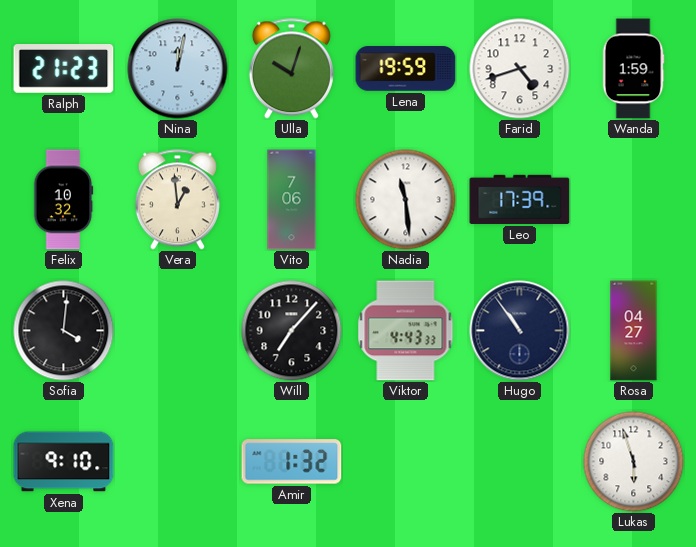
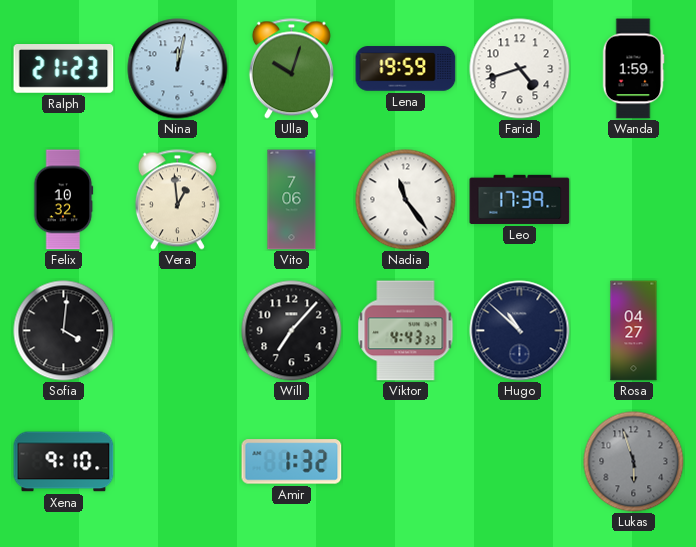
Nadia: 11:29 -> 11:24 (406, 200)
Hugo: 10:54 -> 10:52 (520, 331)
Lukas dial: white -> grey (634, 462)
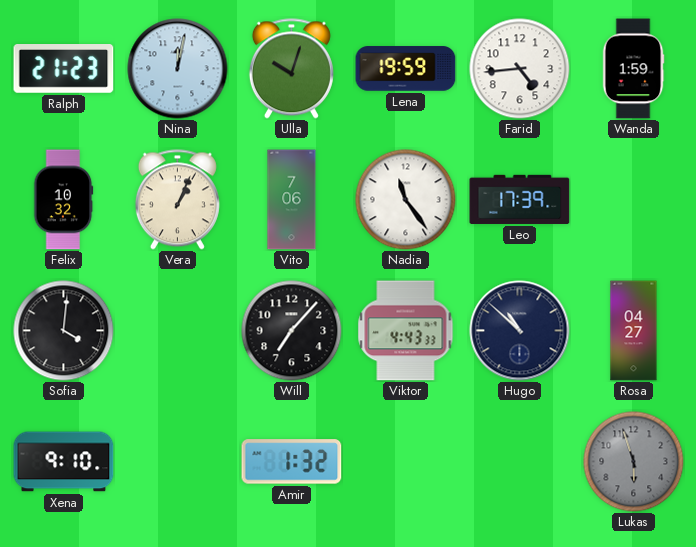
Farid: 4:42 -> 4:44 (520, 69)
Vera: 12:59 -> 1:04 (177, 200)
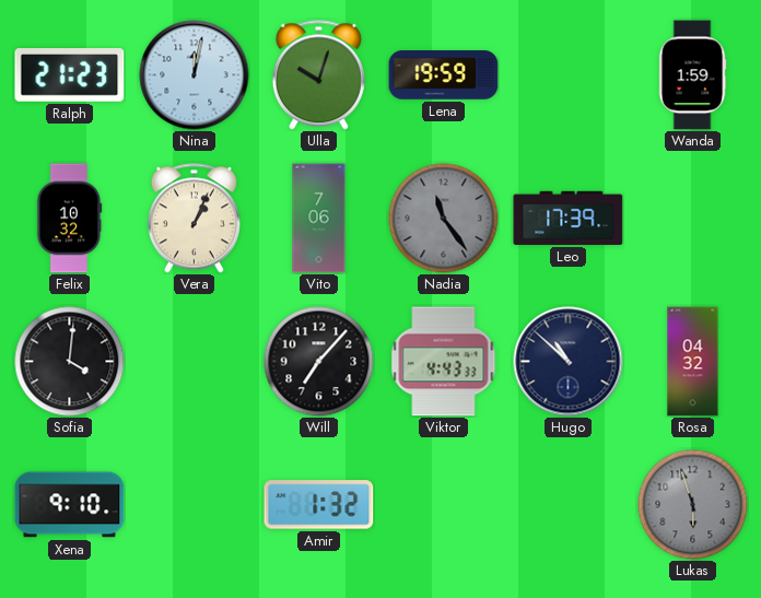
Farid: 4:44 -> none (520, 69)
Nadia dial: white -> grey (444, 219)
Rosa: 04:27 -> 04:32 (693, 362)
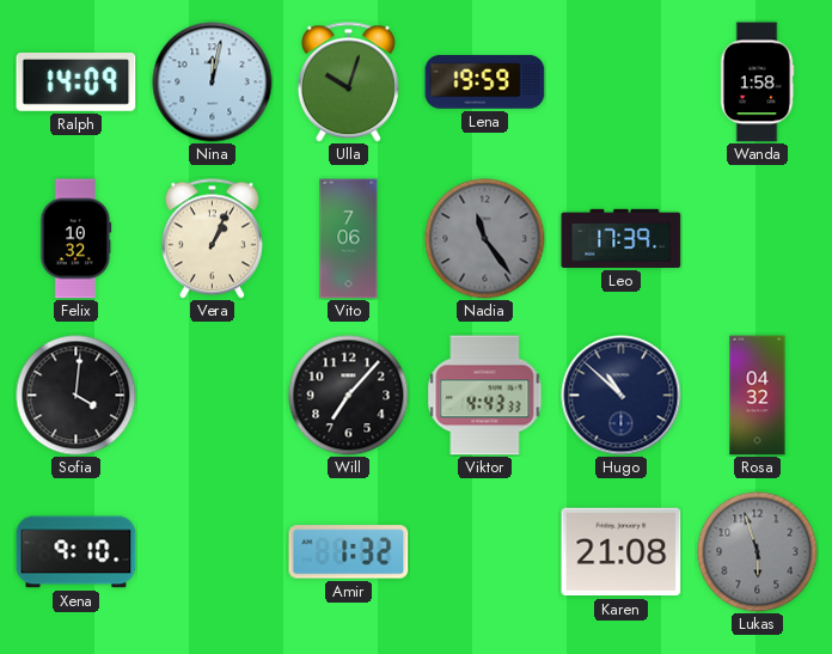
Ralph: 21:23 -> 14:09 (77, 82)
Wanda: 1:59 -> 1:58 (757, 82)
Karen: none -> 21:08 (622, 552)
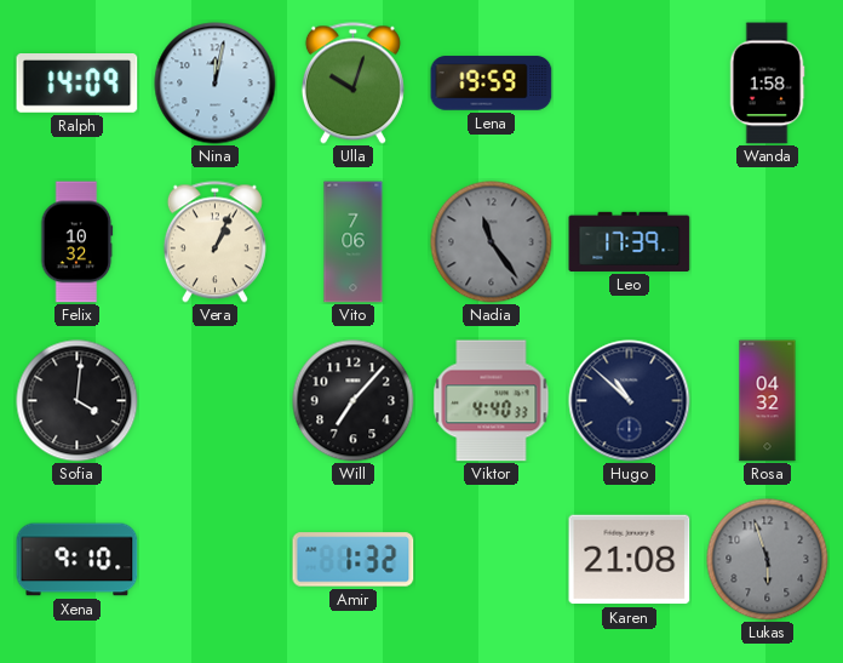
Viktor: 4:43 -> 4:40 (492, 401)
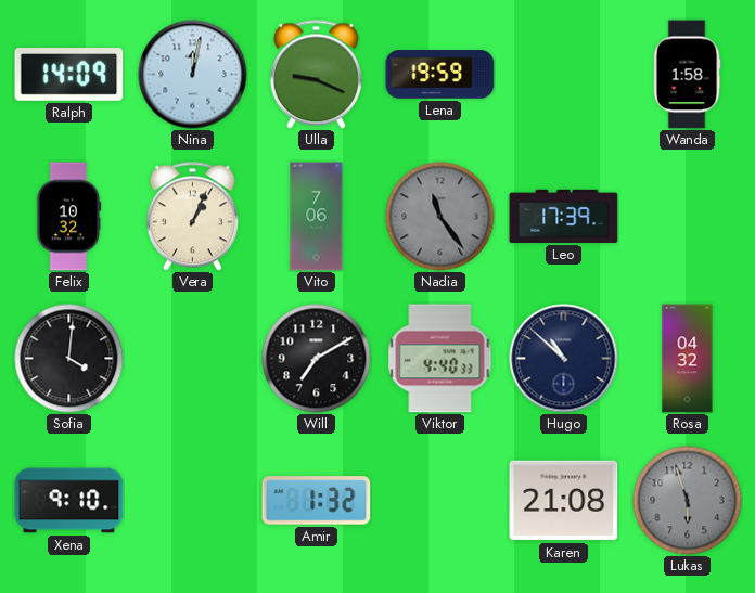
Ulla: 10:03 -> 9:19 (316, 75)
Will: 7:07 -> 7:10 (317, 359)
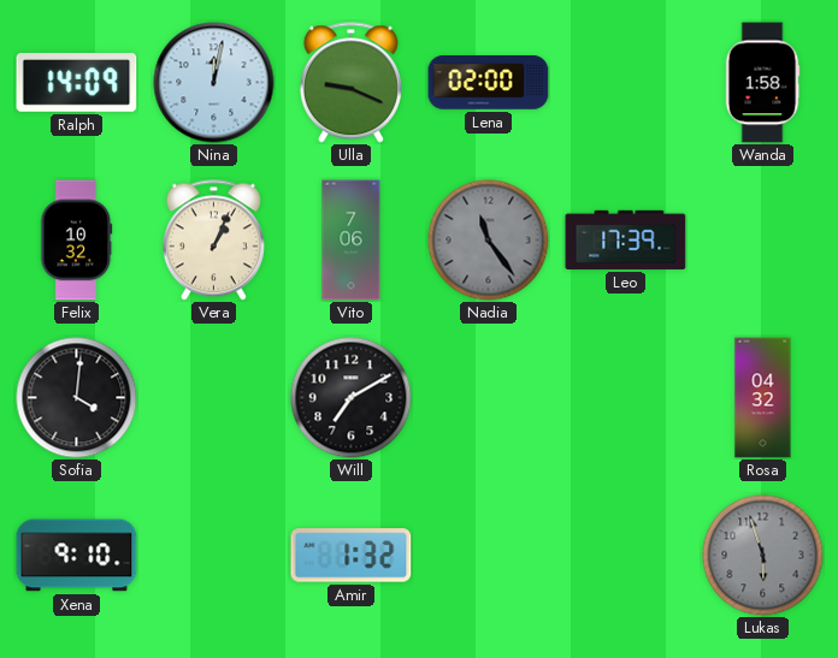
Lena: 19:59 -> 02:00 (489, 83)
Viktor: 4:40 -> none (440, 359)
Hugo: 10:52 -> none (564, 359)
Karen: 21:08 -> none (564, 501)
